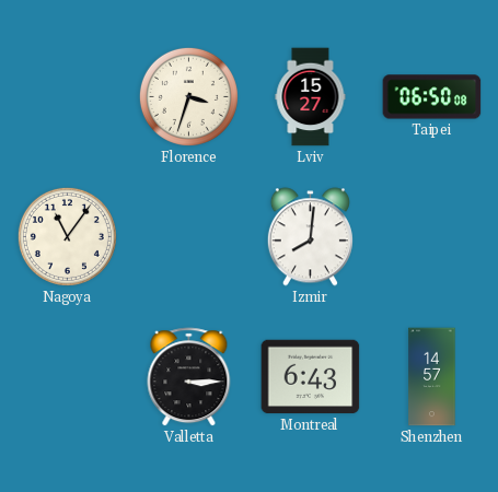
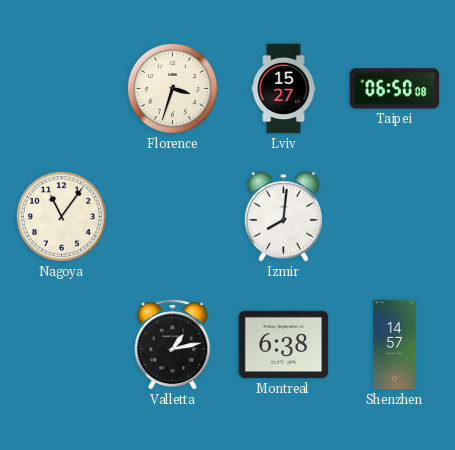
Valletta: 3:15 -> 1:13 (173, 345)
Montreal: 6:43 -> 6:38 (284, 345)
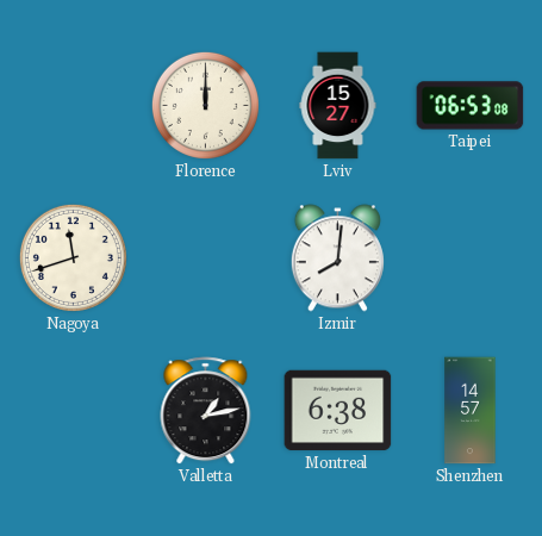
Florence: 3:33 -> 12:00 (205, 105)
Taipei: 06:50 -> 06:53 (471, 106)
Nagoya: 11:06 -> 11:42 (73, 257)
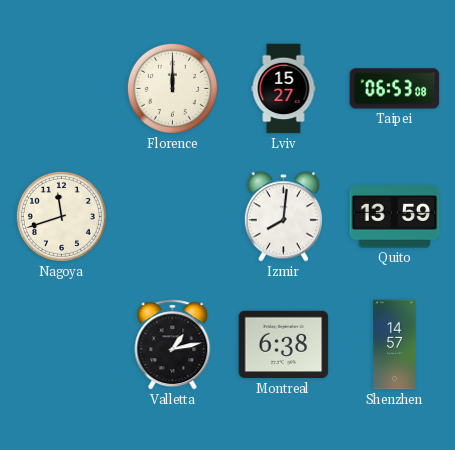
Quito: none -> 13:59 (395, 217)
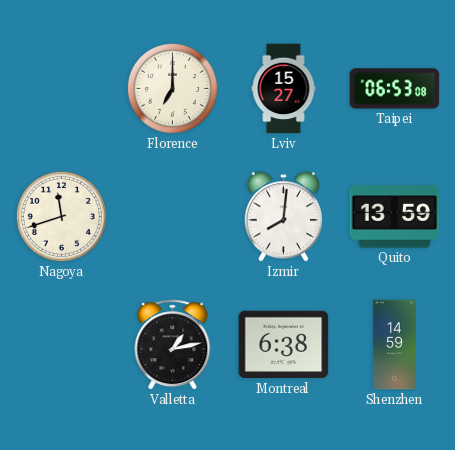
Florence: 12:00 -> 7:00 (172, 88)
Shenzhen: 14:57 -> 14:59 (395, 345)
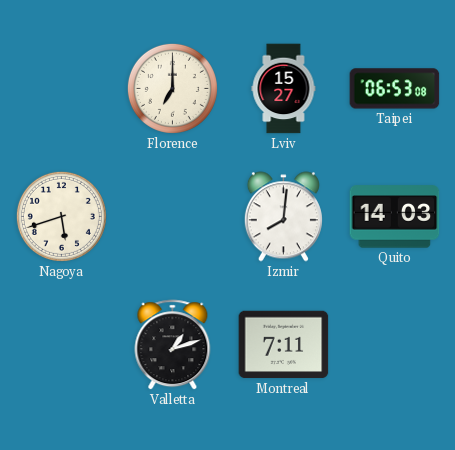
Nagoya: 11:42 -> 5:42 (61, 216)
Quito: 13:59 -> 14:03 (395, 217)
Valletta: 1:13 -> 1:12 (173, 345)
Montreal: 6:38 -> 7:11 (284, 345)
Shenzhen: 14:59 -> none (395, 345)
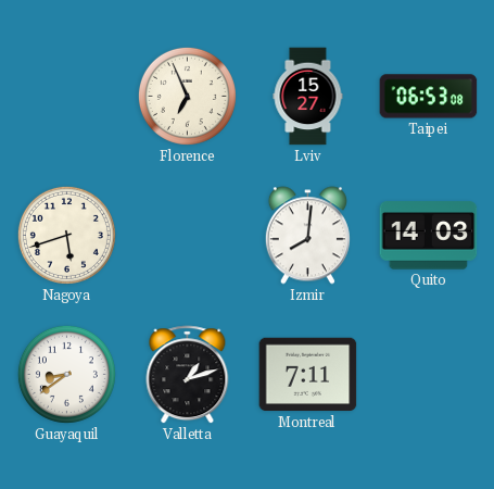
Florence: 7:00 -> 6:56 (187, 96)
Guayaquil: none -> 8:39 (66, 374)
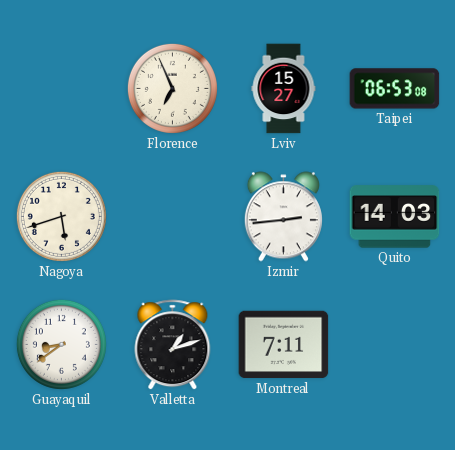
Izmir: 8:01 -> 2:44 (283, 217)
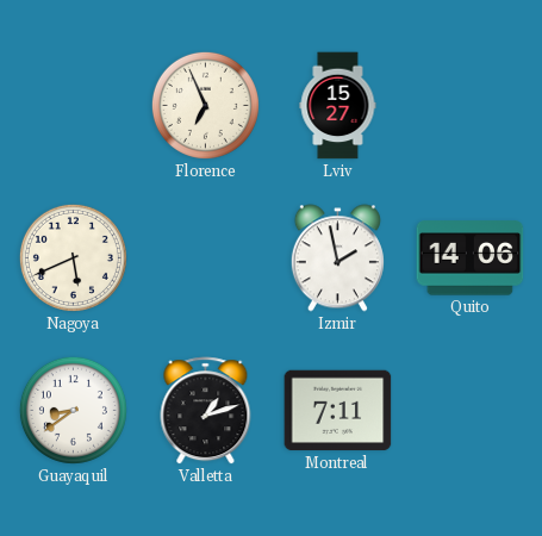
Taipei: 06:53 -> none (395, 89)
Nagoya: 5:42 -> 5:41 (73, 257)
Izmir: 2:44 -> 1:58 (337, 258)
Quito: 14:03 -> 14:06 (471, 258)
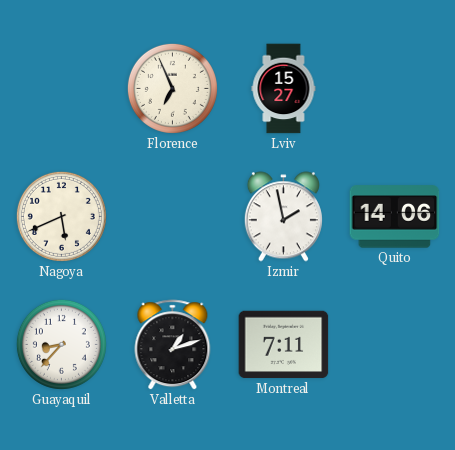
Guayaquil: 8:39 -> 8:37 (61, 344)
